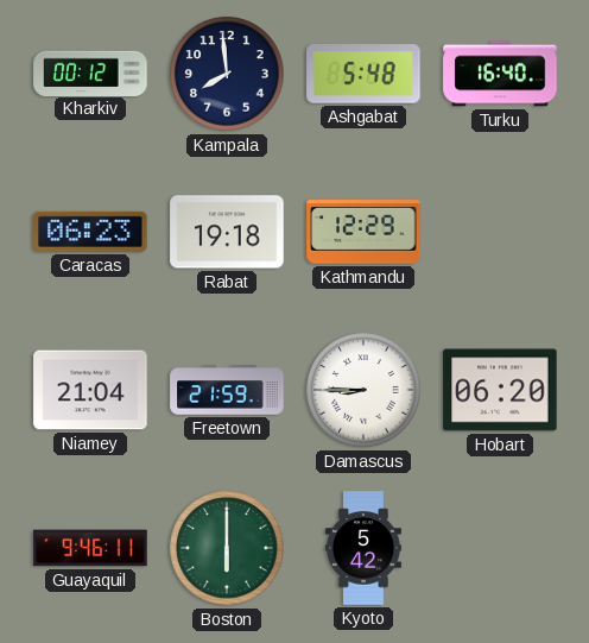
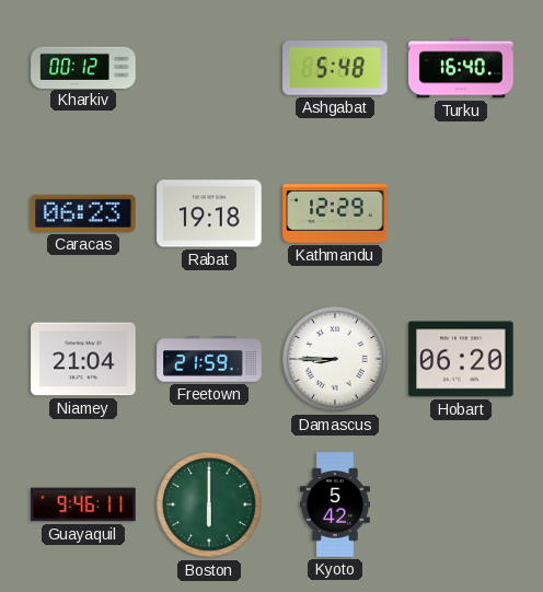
Kampala: 7:59 -> none (227, 74)
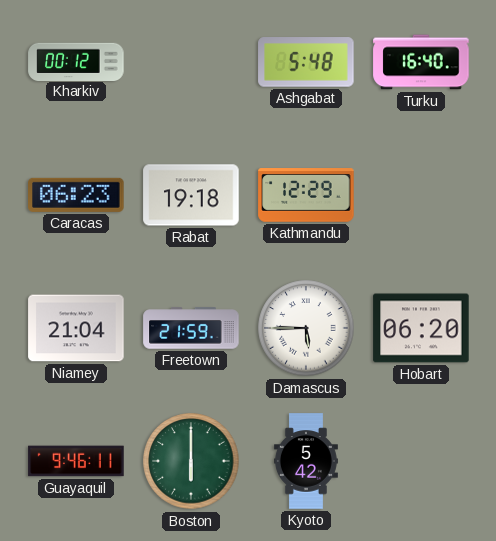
Damascus: 8:45 -> 5:45 (306, 328)
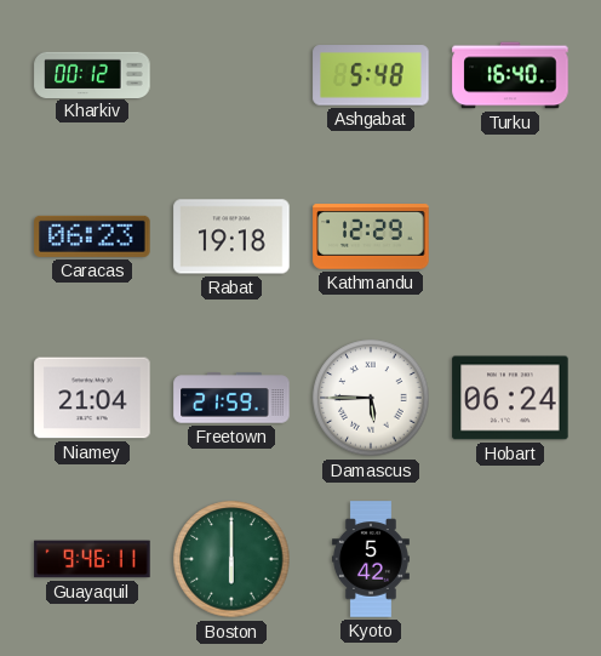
Hobart: 06:20 -> 06:24 (510, 398)
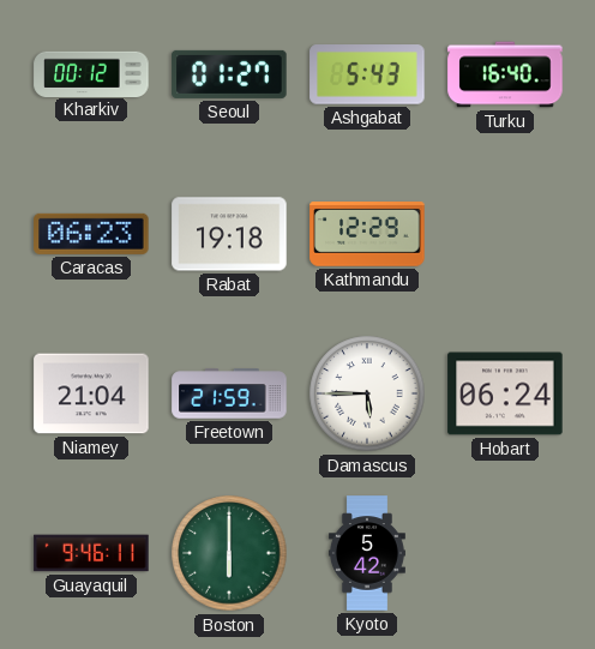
Seoul: none -> 01:27 (229, 74)
Ashgabat: 5:48 -> 5:43 (367, 74)
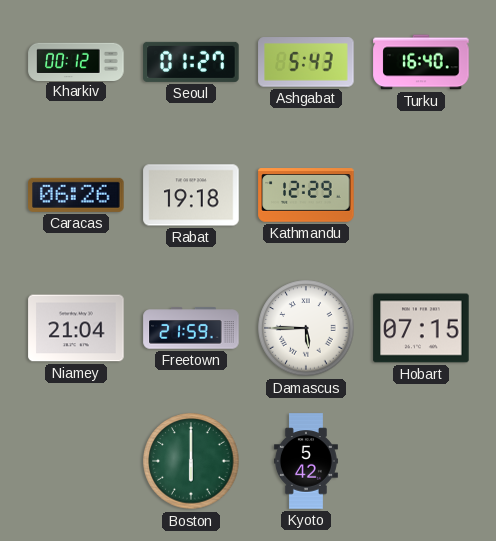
Caracas: 06:23 -> 06:26 (76, 195)
Hobart: 06:24 -> 07:15 (421, 328)
Guayaquil: 9:46 -> none (91, 553)
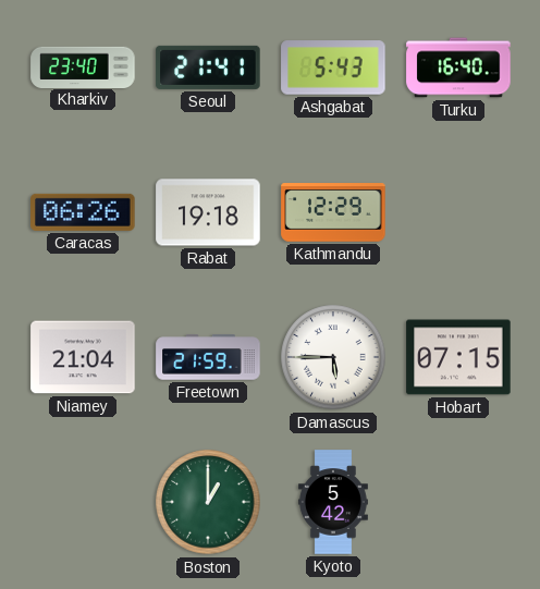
Kharkiv: 00:12 -> 23:40 (83, 66)
Seoul: 01:27 -> 21:41 (208, 68)
Boston: 6:00 -> 1:00 (208, 502)
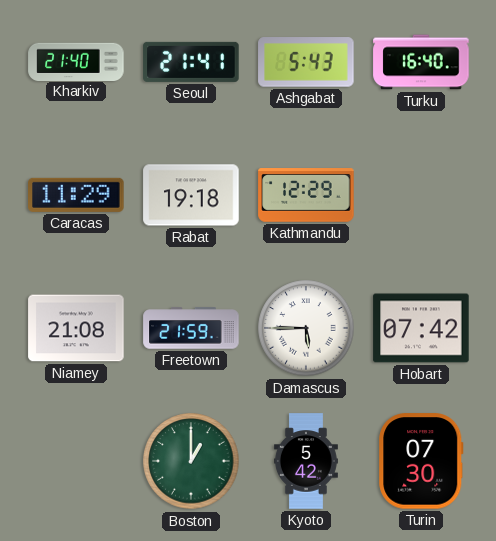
Kharkiv: 23:40 -> 21:40 (76, 61)
Caracas: 06:26 -> 11:29 (76, 195)
Niamey: 21:04 -> 21:08 (76, 328)
Hobart: 07:15 -> 07:42 (421, 328)
Turin: none -> 07:30 (421, 461)
